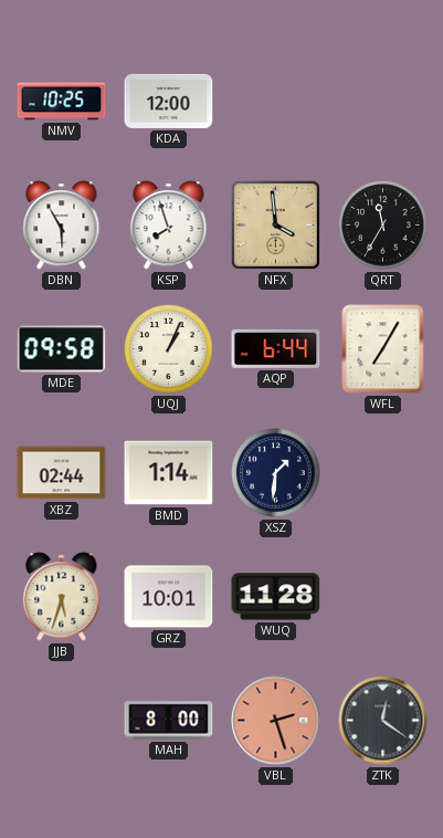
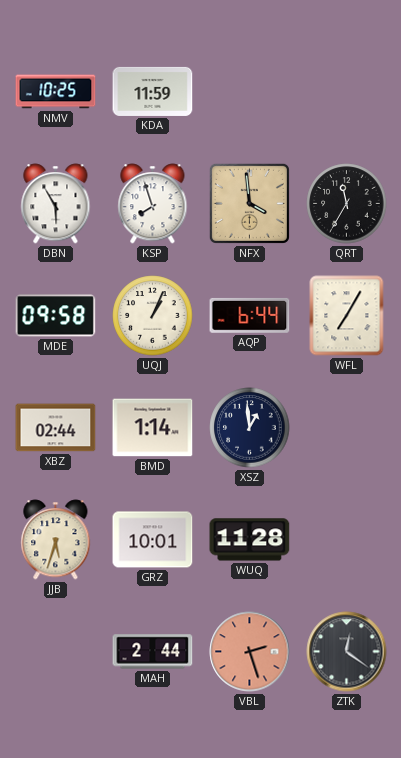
KDA: 12:00 -> 11:59 (153, 91)
XSZ: 1:31 -> 12:59 (250, 428)
MAH: 8:00 -> 2:44 (153, 652)
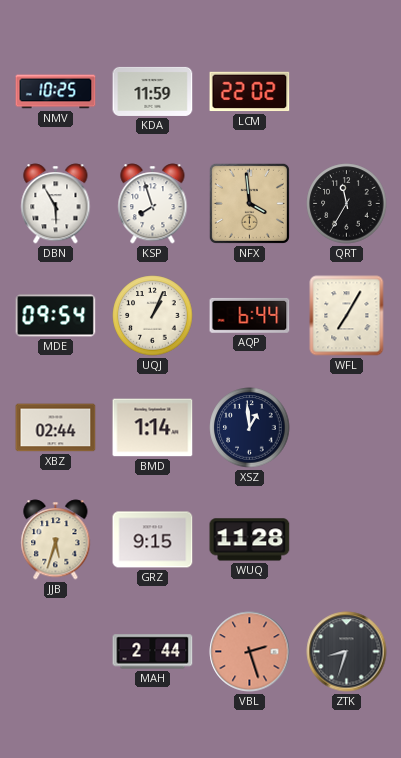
LCM: none -> 22:02 (250, 92)
MDE: 09:58 -> 09:54 (56, 316)
GRZ: 10:01 -> 9:15 (153, 540)
ZTK: 12:21 -> 8:33 (347, 652)
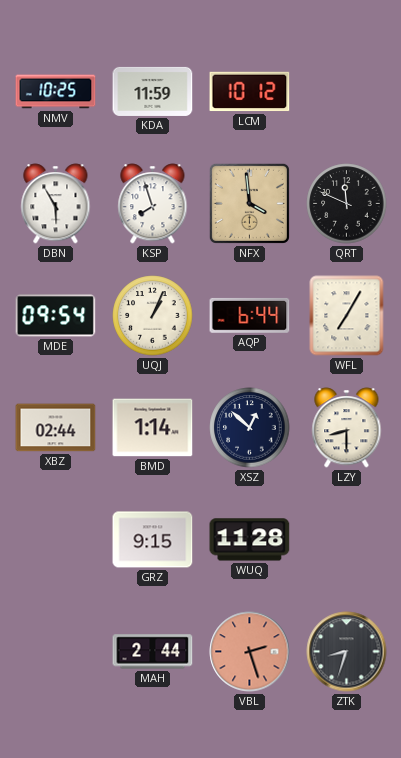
LCM: 22:02 -> 10:12 (250, 92)
QRT: 11:35 -> 11:49 (347, 204)
XSZ: 12:59 -> 12:52 (250, 428)
LZY: none -> 8:30 (347, 428)
JJB: 5:33 -> none (56, 540)
